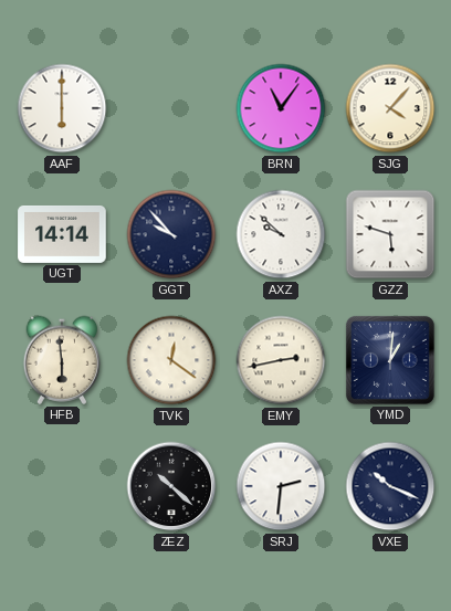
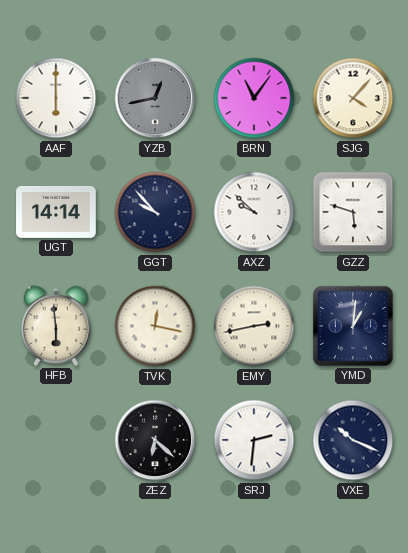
YZB: none -> 12:43 (155, 98)
TVK: 12:21 -> 12:17 (155, 326)
ZEZ: 10:22 -> 6:22 (155, 440)
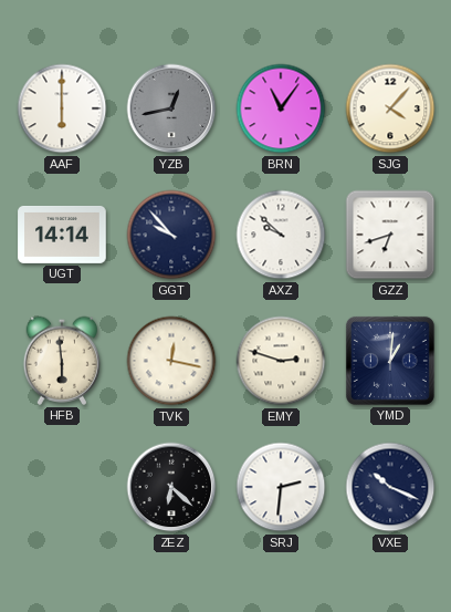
GZZ: 5:48 -> 6:42 (390, 235)
EMY: 2:43 -> 2:48 (281, 361)
